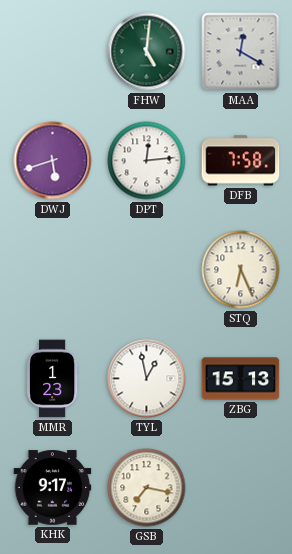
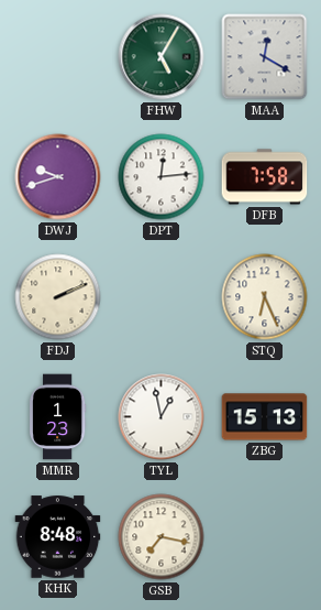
FHW: 5:01 -> 5:05 (162, 57)
DWJ: 5:42 -> 9:42 (58, 177)
FDJ: none -> 2:11 (58, 297)
KHK: 9:17 -> 8:48 (58, 537)
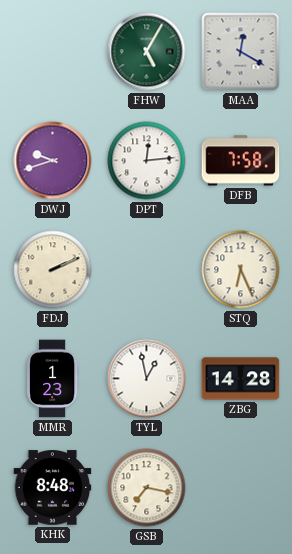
ZBG: 15:13 -> 14:28 (241, 379)
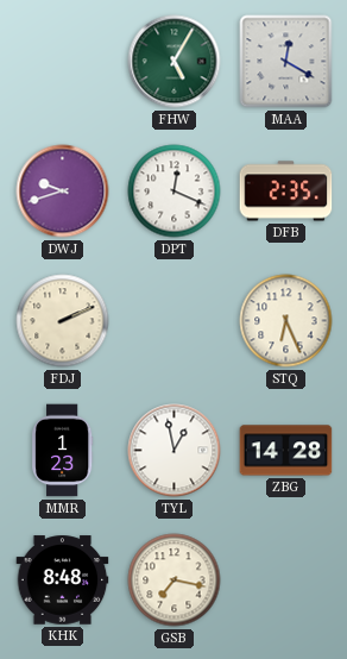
DPT: 12:14 -> 12:19 (175, 192)
DFB: 7:58 -> 2:35 (286, 192)
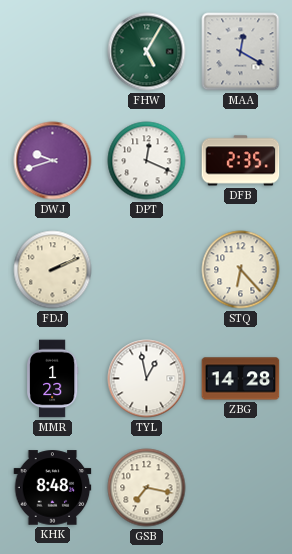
STQ: 6:26 -> 6:23 (241, 270)
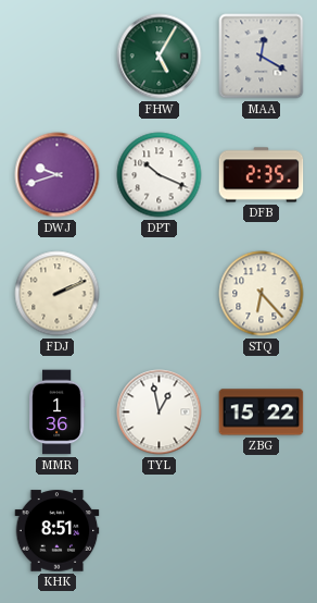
DPT: 12:19 -> 10:19 (160, 175)
MMR: 1:23 -> 1:36 (56, 413)
ZBG: 14:28 -> 15:22 (262, 413)
KHK: 8:48 -> 8:51 (58, 531)
GSB: 7:17 -> none (147, 488)
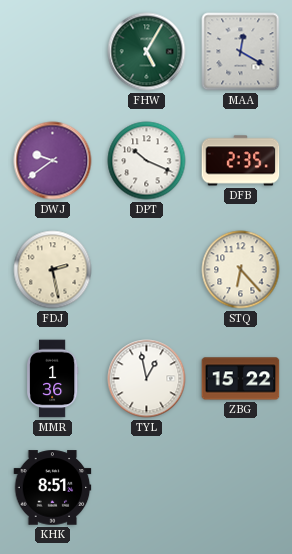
DWJ: 9:42 -> 9:39 (53, 161)
FDJ: 2:11 -> 2:28 (53, 270)
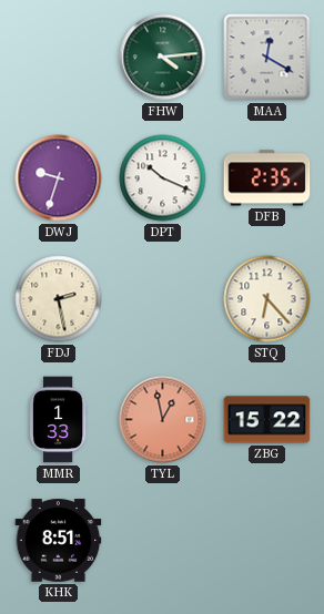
FHW: 5:05 -> 4:14 (163, 58)
DWJ: 9:39 -> 9:33 (59, 178)
MMR: 1:36 -> 1:33 (58, 420)
TYL dial: white -> salmon (163, 420)
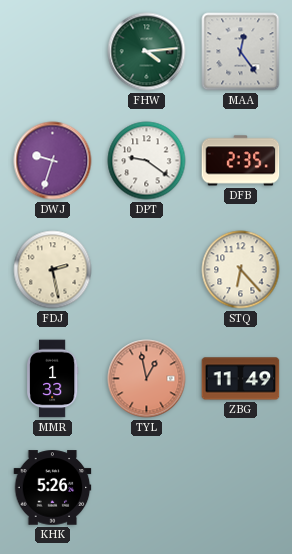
MAA: 12:20 -> 12:24 (241, 52)
DPT: 10:19 -> 9:21 (147, 161)
ZBG: 15:22 -> 11:49 (241, 379)
KHK: 8:51 -> 5:26 (53, 488)
